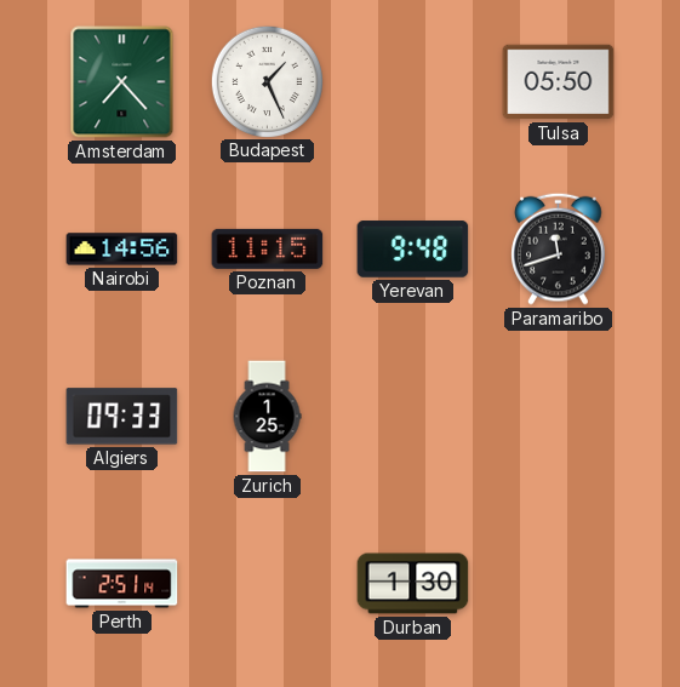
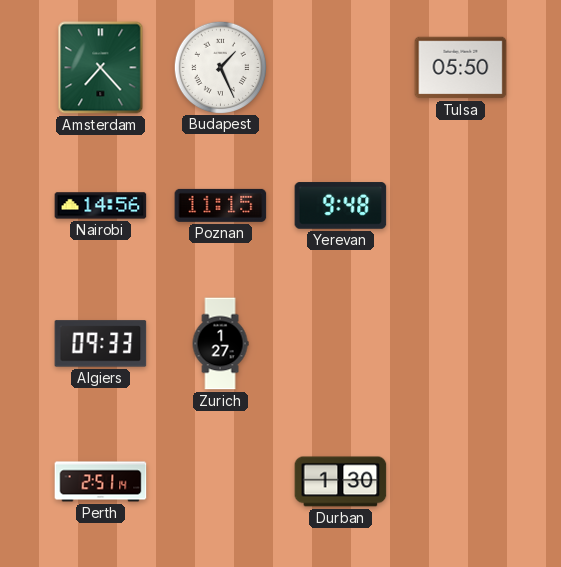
Paramaribo: 11:42 -> none (559, 248)
Zurich: 1:25 -> 1:27 (220, 344)
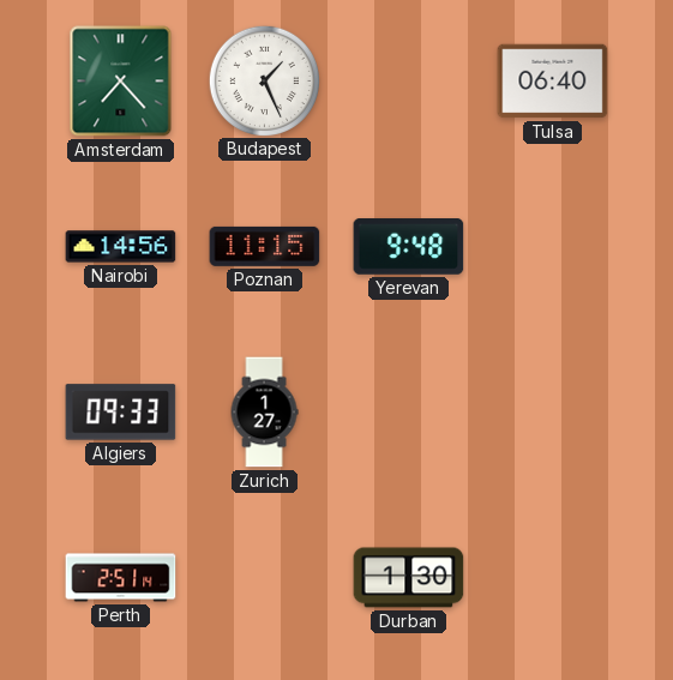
Tulsa: 05:50 -> 06:40 (553, 82)
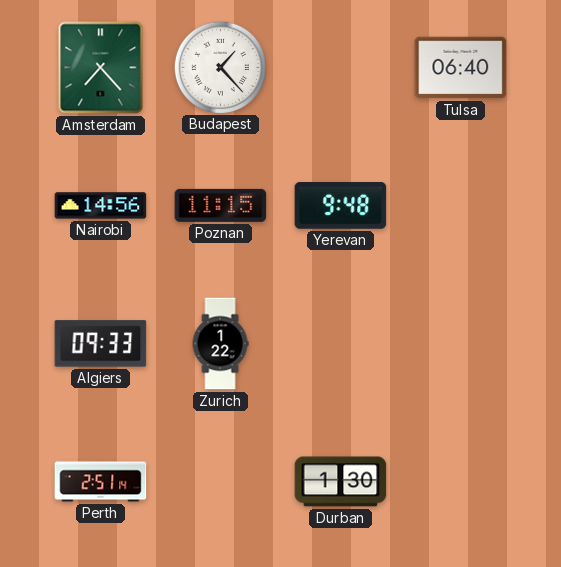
Budapest: 1:26 -> 1:23 (220, 67)
Zurich: 1:27 -> 1:22 (220, 344)
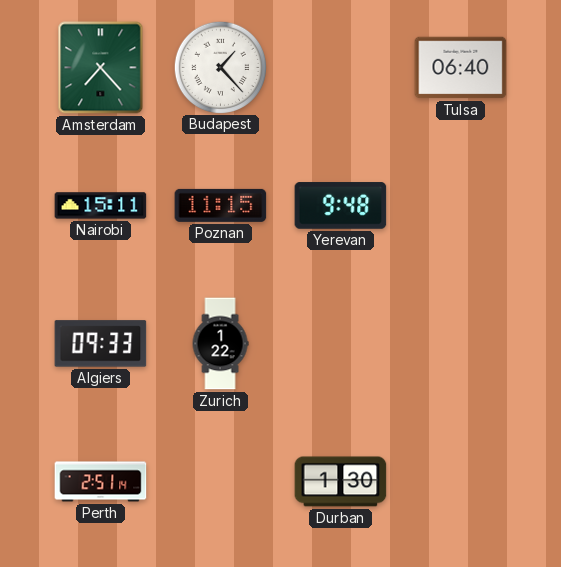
Nairobi: 14:56 -> 15:11 (101, 206)
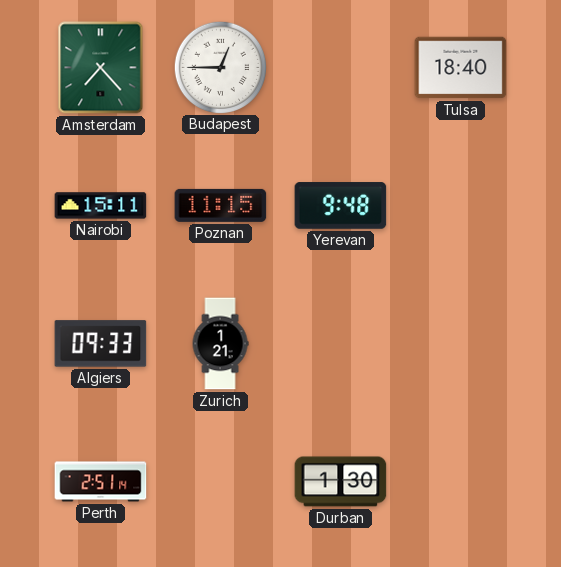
Budapest: 1:23 -> 12:45 (220, 67)
Tulsa: 06:40 -> 18:40 (461, 68)
Zurich: 1:22 -> 1:21 (220, 344)
